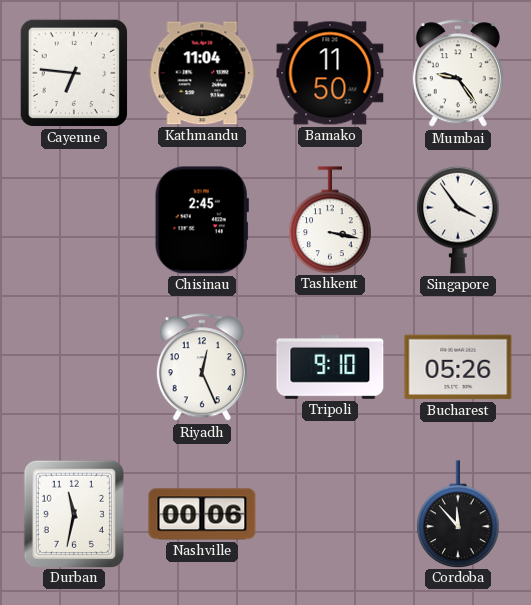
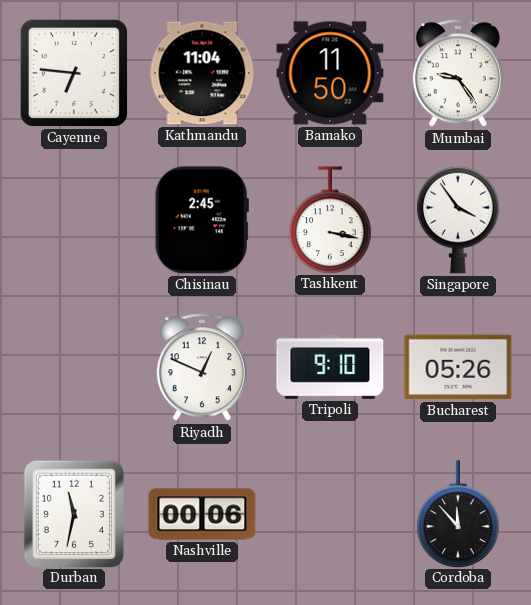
Riyadh: 12:26 -> 12:49 (202, 368)
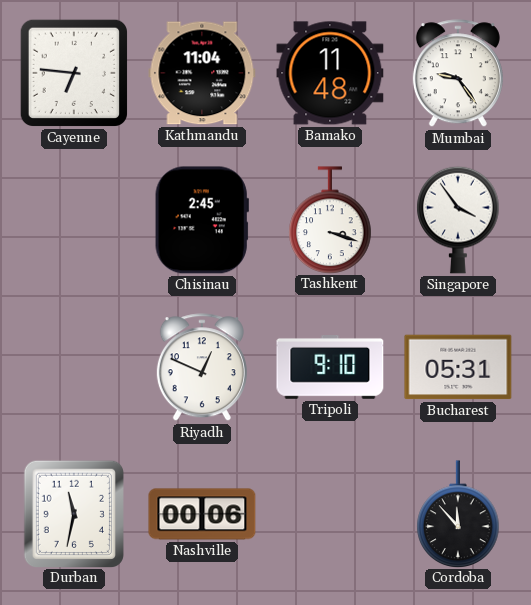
Bamako: 11:50 -> 11:48 (330, 73)
Tashkent: 3:17 -> 3:18 (330, 220)
Bucharest: 05:26 -> 05:31 (458, 367)
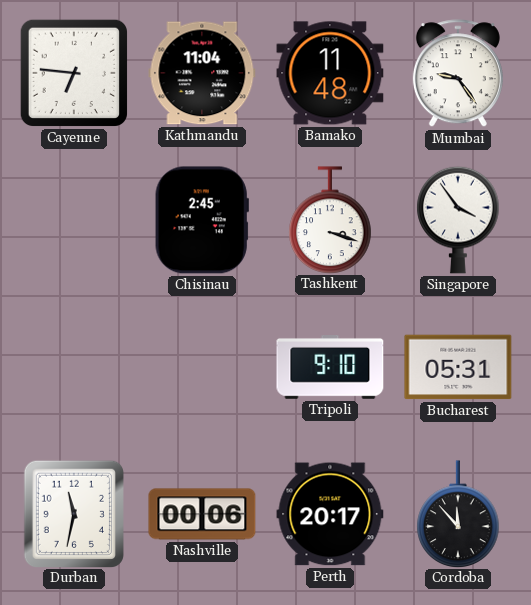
Riyadh: 12:49 -> none (202, 368)
Perth: none -> 20:17 (330, 514)
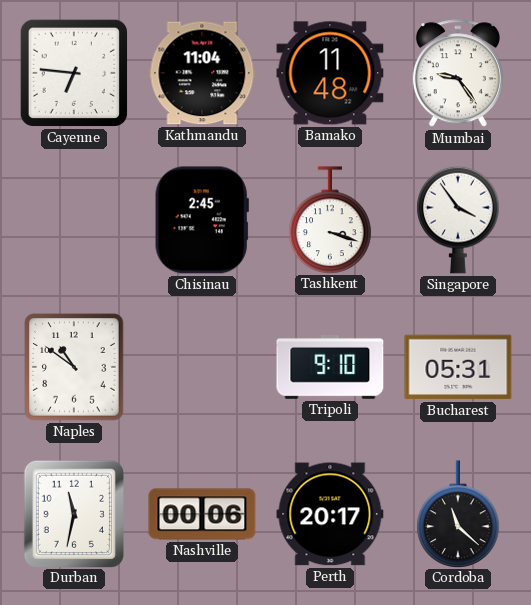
Naples: none -> 10:51 (74, 367)
Cordoba: 11:53 -> 11:22 (458, 514)
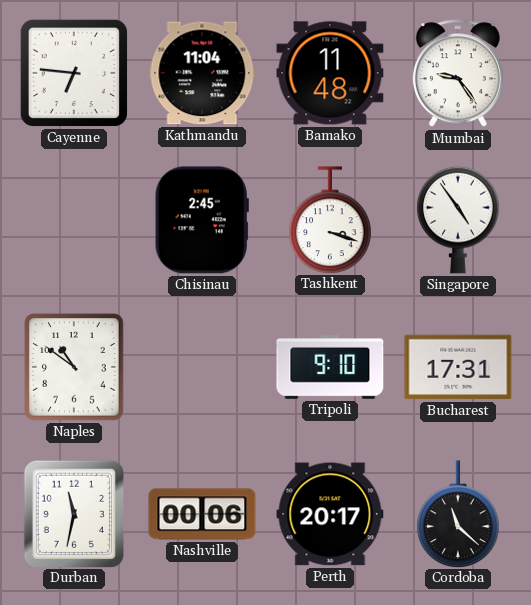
Singapore: 3:54 -> 4:54 (458, 220)
Bucharest: 05:31 -> 17:31 (458, 367)
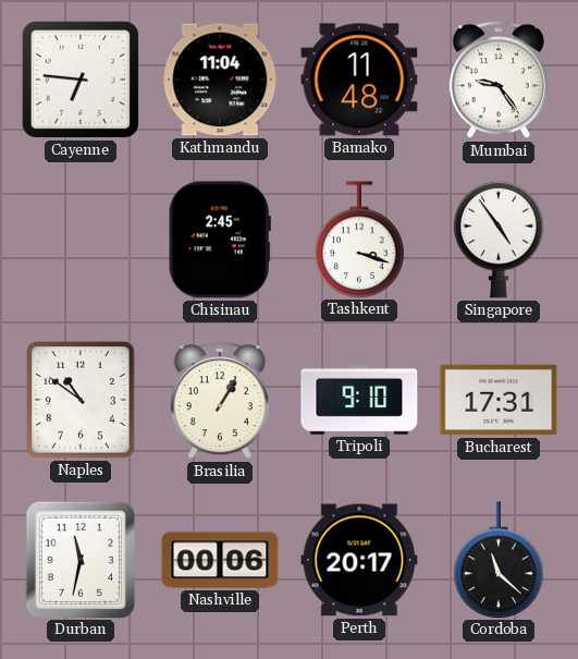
Brasilia: none -> 1:05 (220, 401)
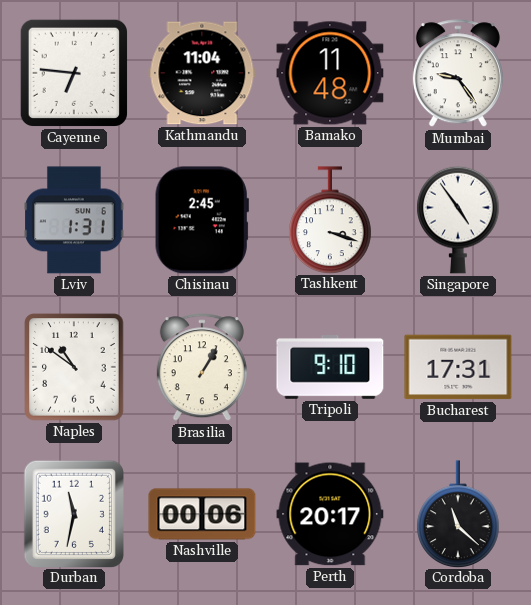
Lviv: none -> 1:31 (74, 220)
